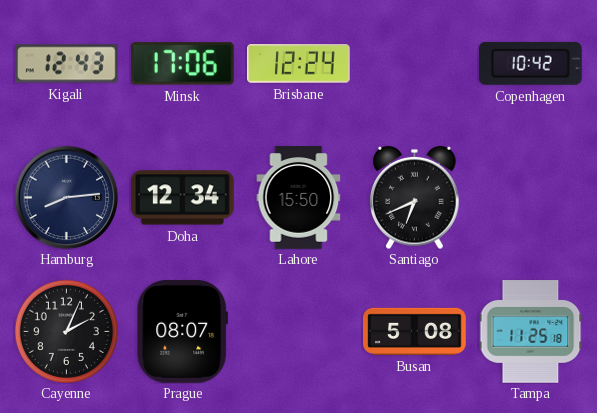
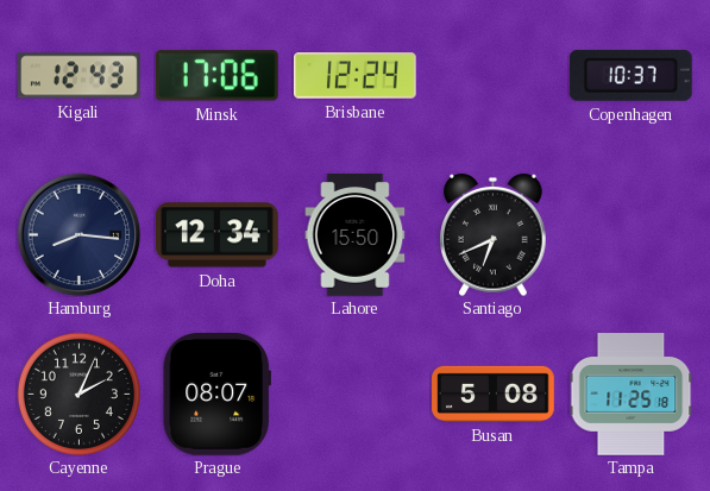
Copenhagen: 10:42 -> 10:37 (630, 75)
Hamburg: 8:14 -> 8:16 (78, 234)
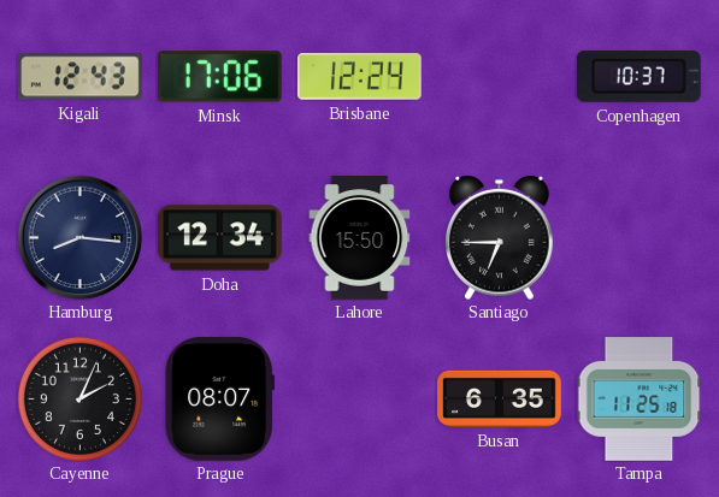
Santiago: 6:41 -> 6:45 (500, 237)
Busan: 5:08 -> 6:35 (500, 398)
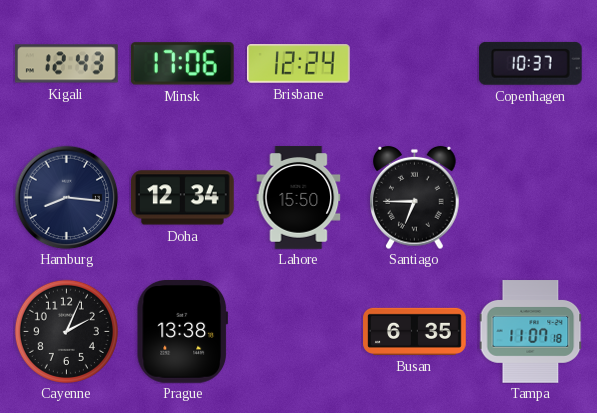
Prague: 08:07 -> 13:38 (182, 332)
Tampa: 11:25 -> 11:07 (530, 332)
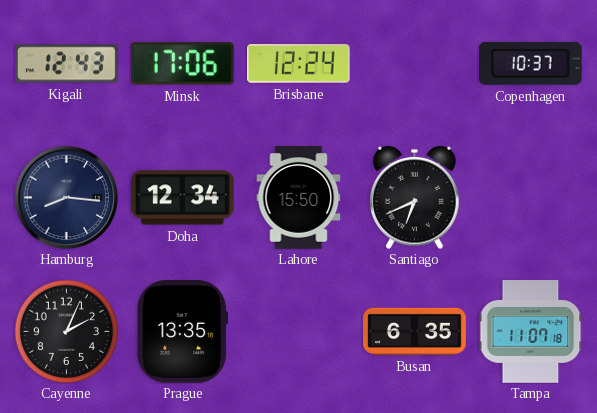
Santiago: 6:45 -> 6:41 (415, 197)
Prague: 13:38 -> 13:35 (182, 332)
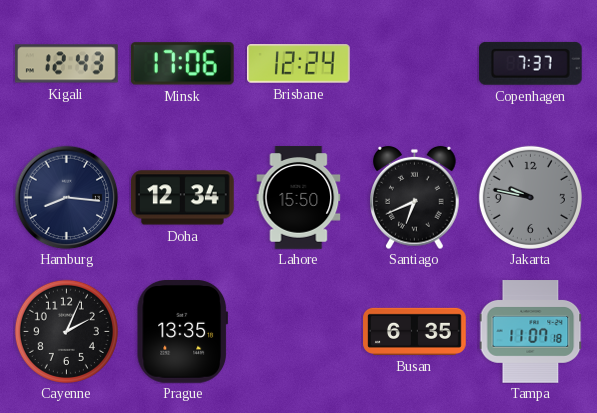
Copenhagen: 10:37 -> 7:37 (530, 63)
Jakarta: none -> 9:47 (530, 197)
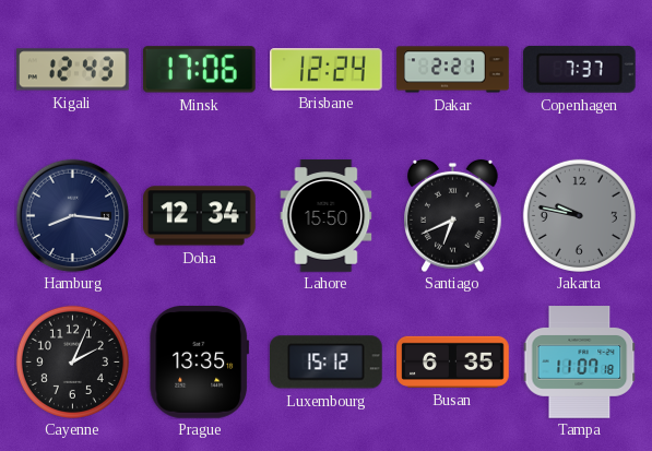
Dakar: none -> 2:21 (453, 70)
Luxembourg: none -> 15:12 (327, 363)
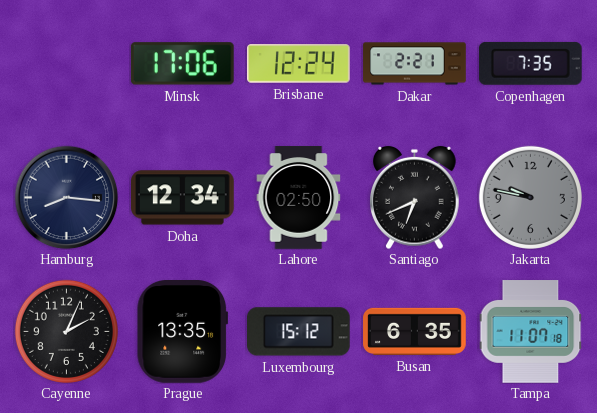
Kigali: 12:43 -> none (73, 70)
Copenhagen: 7:37 -> 7:35 (530, 63)
Lahore: 15:50 -> 02:50 (299, 198)
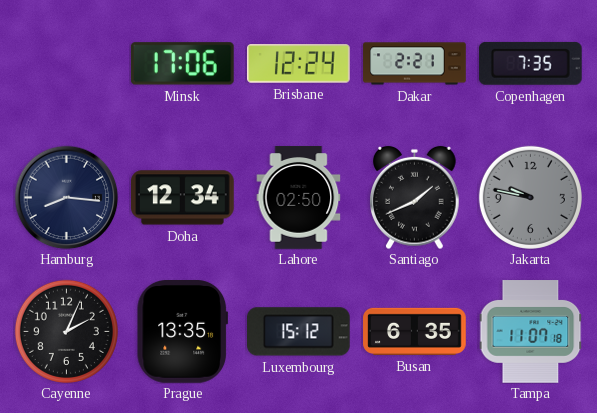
Santiago: 6:41 -> 1:41 (415, 197)
